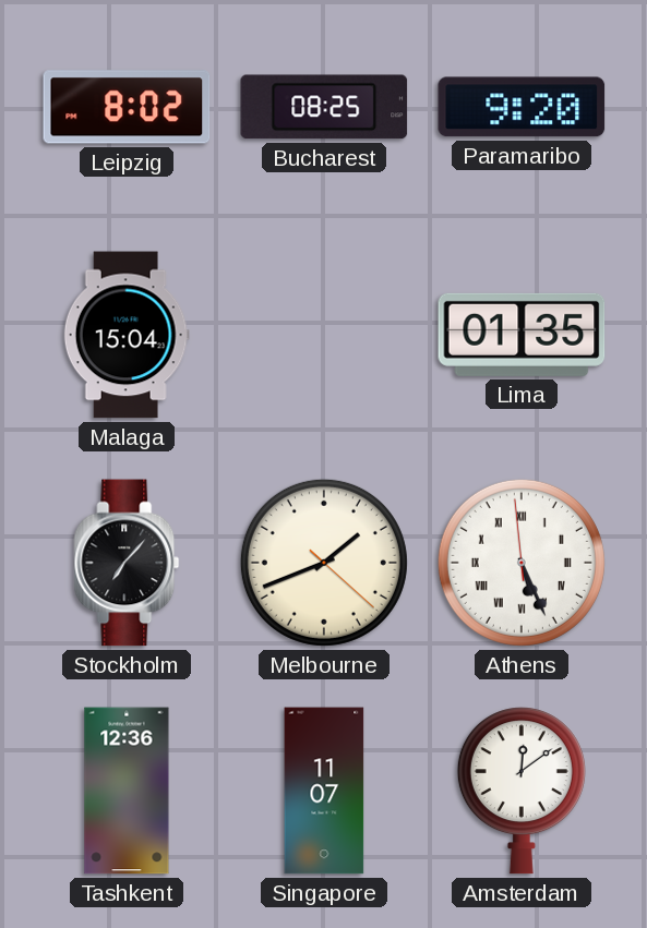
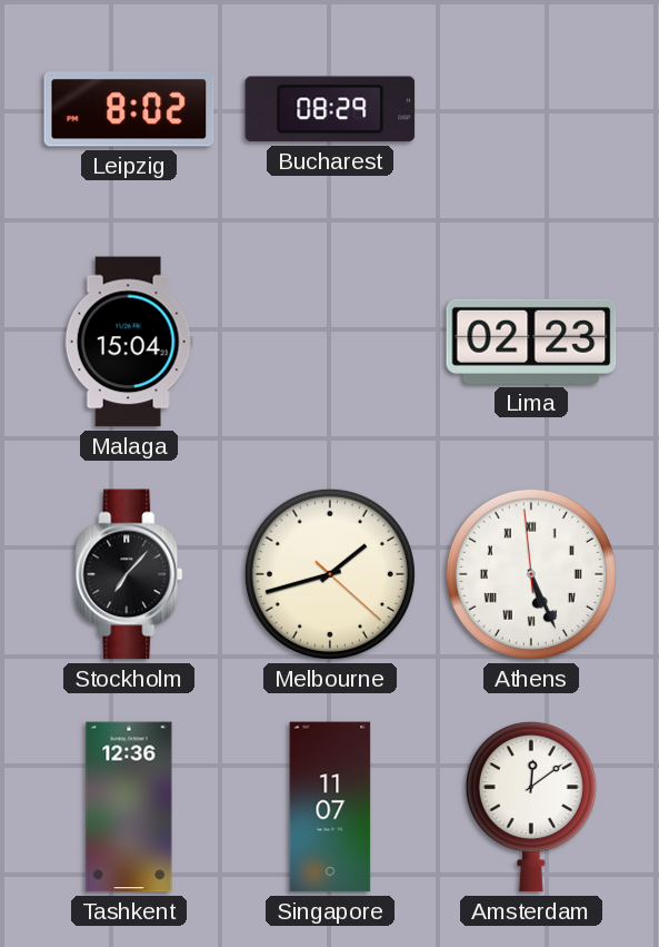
Bucharest: 08:25 -> 08:29 (330, 109)
Paramaribo: 9:20 -> none (522, 107)
Lima: 01:35 -> 02:23 (531, 342)
Melbourne: 1:41 -> 1:42 (330, 574)
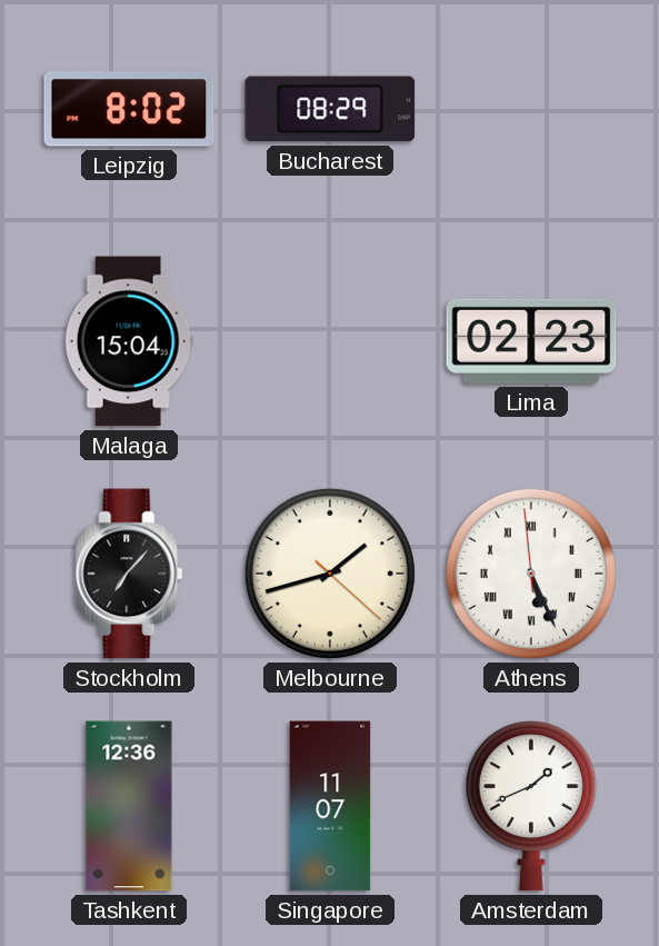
Amsterdam: 12:09 -> 1:41 (531, 806)
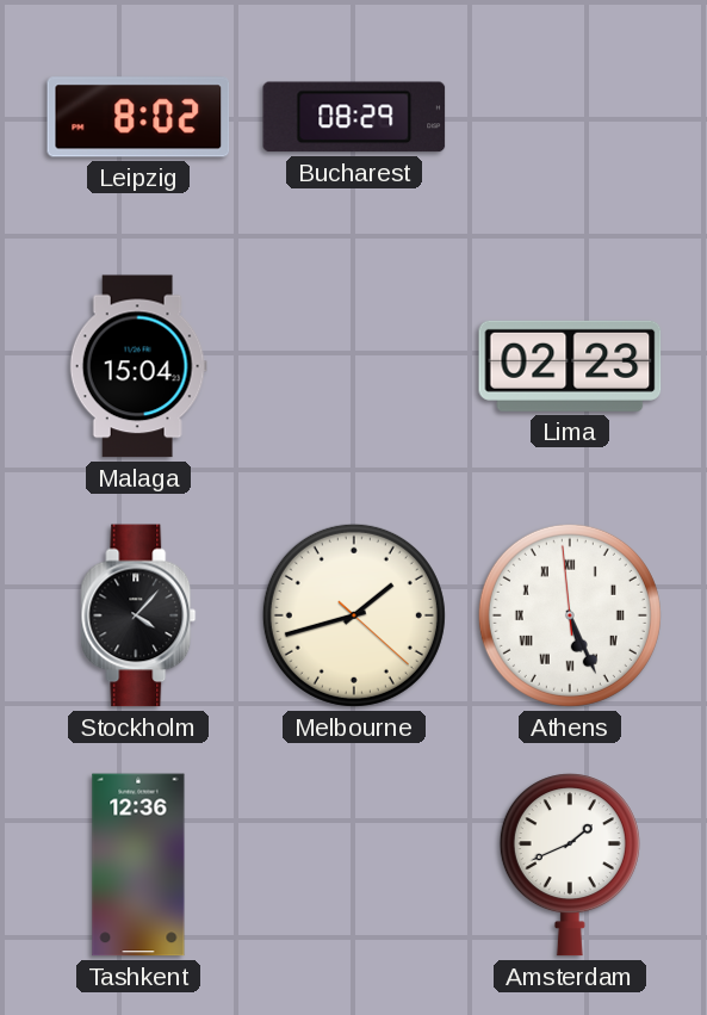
Stockholm: 7:07 -> 4:07 (138, 615)
Singapore: 11:07 -> none (330, 806)
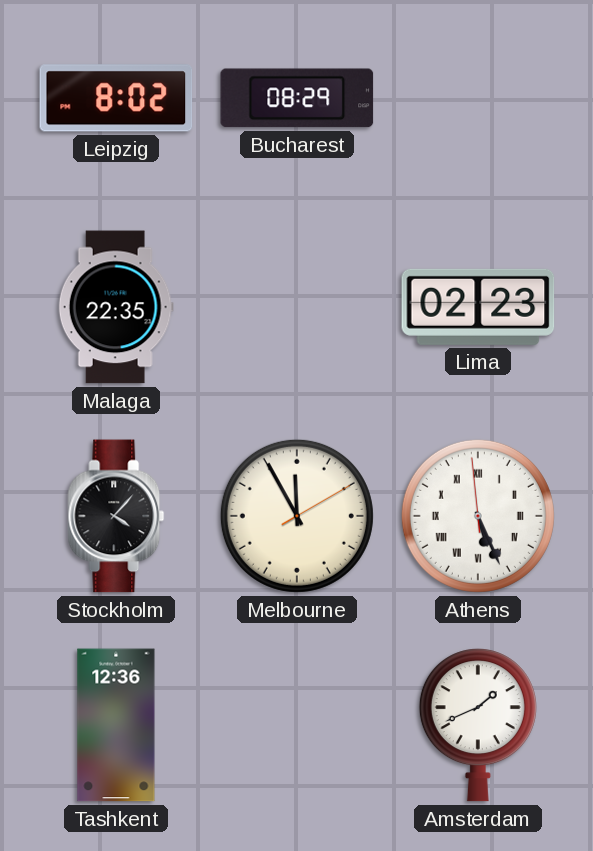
Malaga: 15:04 -> 22:35 (116, 307)
Melbourne: 1:42 -> 11:55 (297, 516)
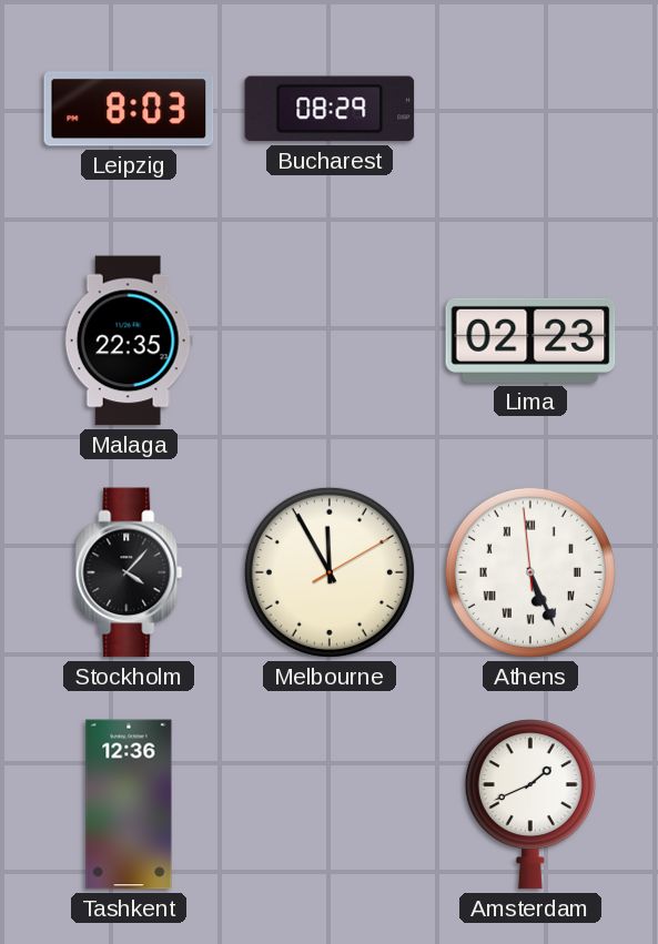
Leipzig: 8:02 -> 8:03 (129, 109)
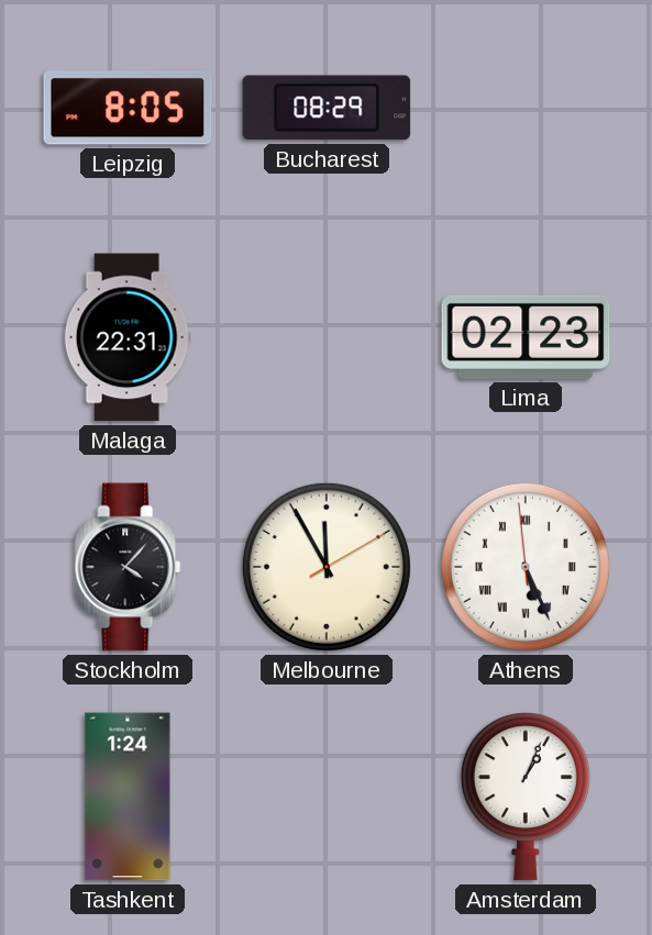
Leipzig: 8:03 -> 8:05 (128, 108)
Malaga: 22:35 -> 22:31 (128, 337)
Tashkent: 12:36 -> 1:24 (128, 797)
Amsterdam: 1:41 -> 1:04 (526, 797)
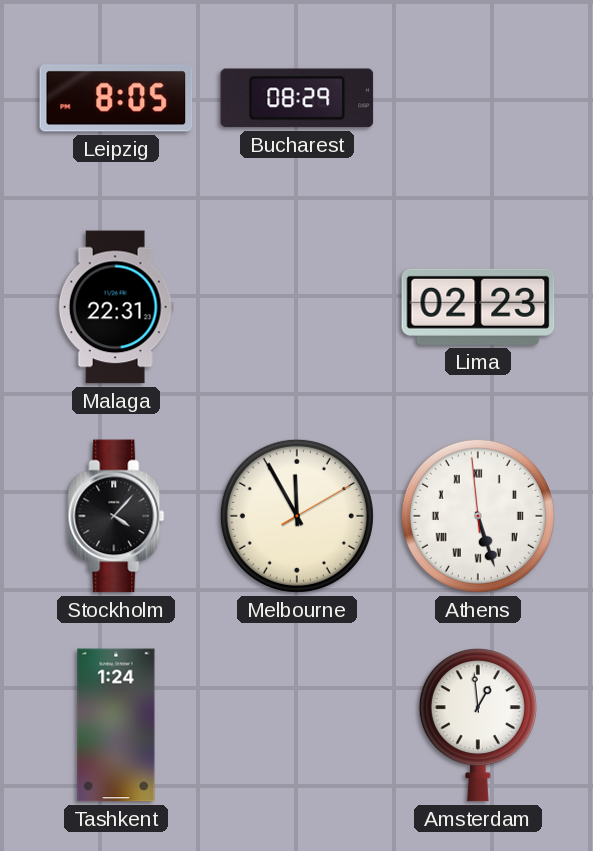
Athens: 5:25 -> 5:26 (478, 516)
Amsterdam: 1:04 -> 12:59 (478, 725)
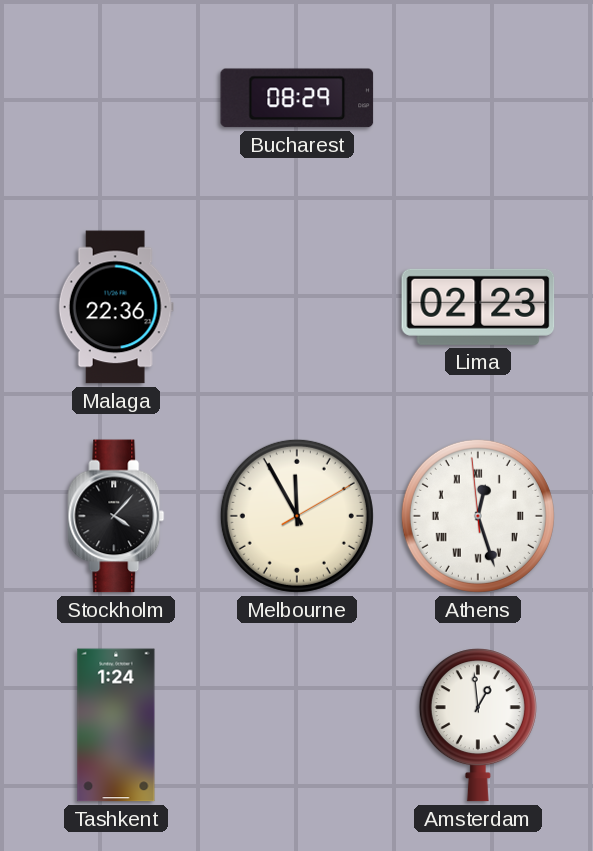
Leipzig: 8:05 -> none (116, 98)
Malaga: 22:31 -> 22:36 (116, 307)
Athens: 5:26 -> 12:26 (478, 516)
